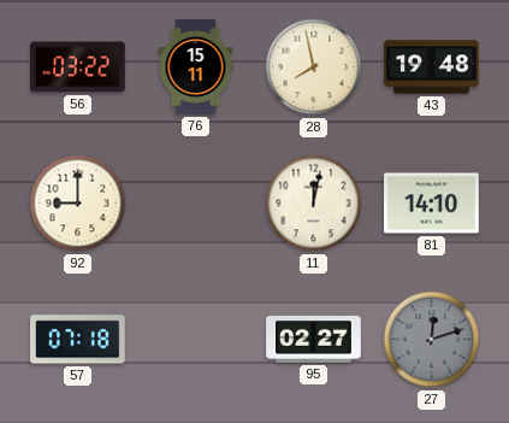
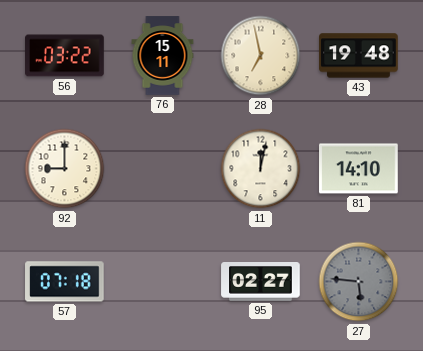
28: 7:58 -> 6:58 (261, 56)
27: 12:12 -> 5:46 (359, 282)
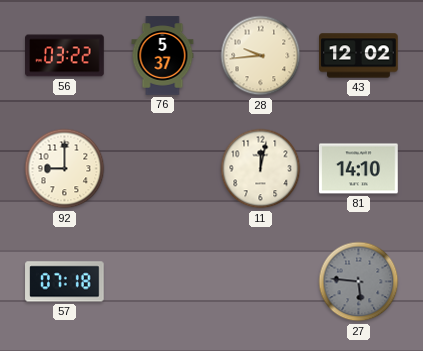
76: 15:11 -> 5:37 (163, 56)
28: 6:58 -> 9:44 (261, 56)
43: 19:48 -> 12:02 (359, 56)
95: 02:27 -> none (261, 282)
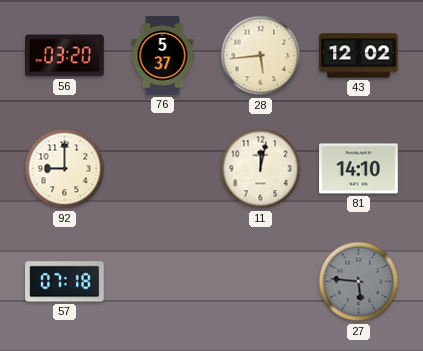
56: 03:22 -> 03:20 (65, 56)
28: 9:44 -> 5:44 (261, 56)
